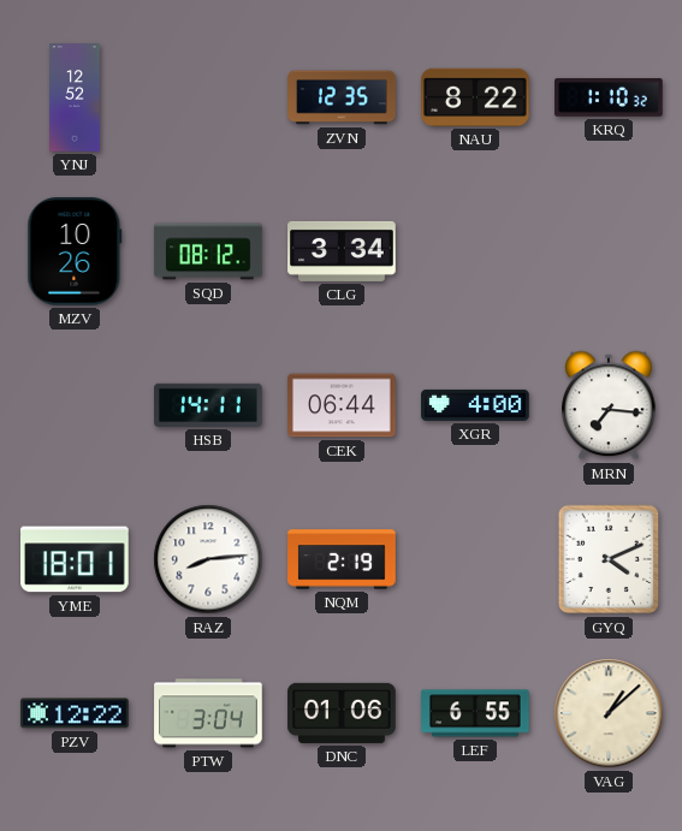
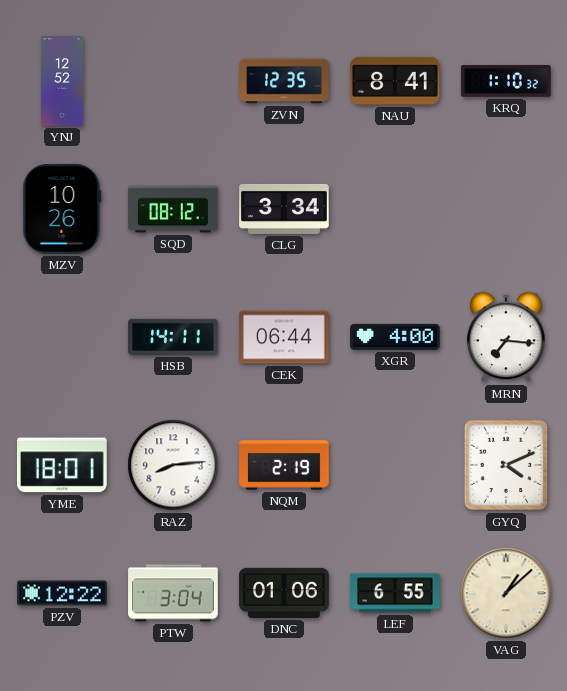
NAU: 8:22 -> 8:41 (395, 81)
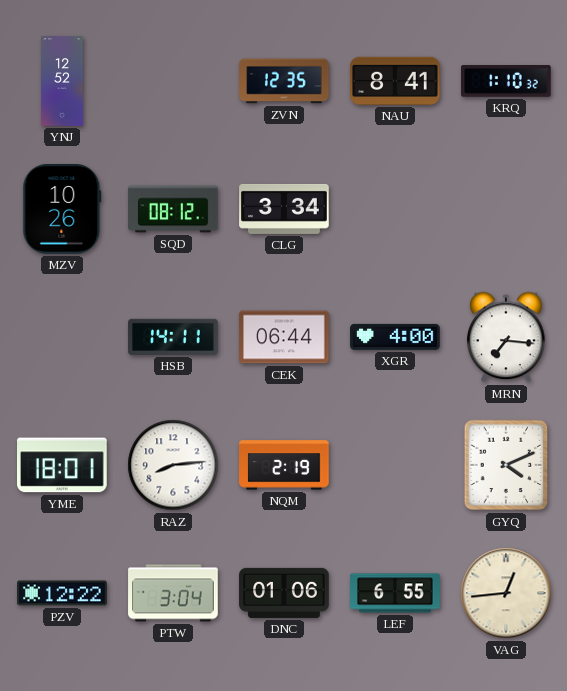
VAG: 1:08 -> 12:44 (506, 593)
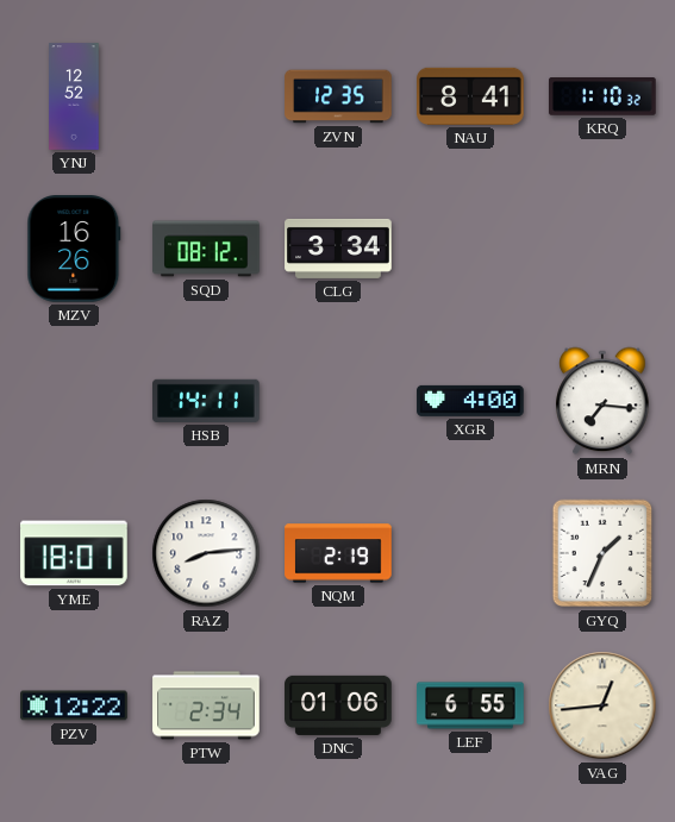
MZV: 10:26 -> 16:26 (74, 249)
CEK: 06:44 -> none (284, 337)
GYQ: 4:11 -> 1:34 (602, 553)
PTW: 3:04 -> 2:34 (206, 705)
